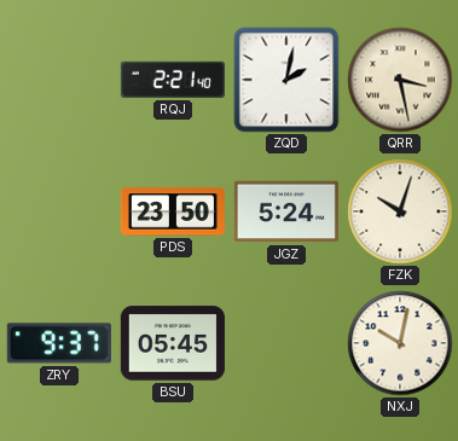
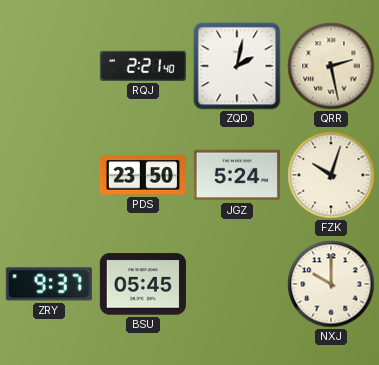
QRR: 3:28 -> 2:28 (331, 66)
NXJ: 10:02 -> 10:00 (331, 284)
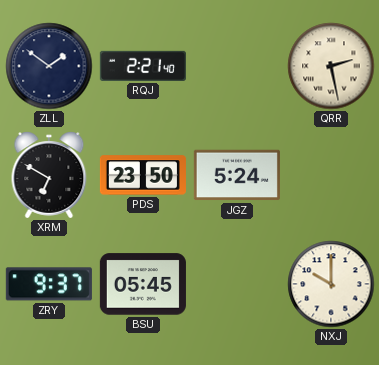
ZLL: none -> 1:51 (49, 66)
ZQD: 2:02 -> none (237, 66)
XRM: none -> 6:50 (49, 175)
FZK: 10:03 -> none (331, 175)
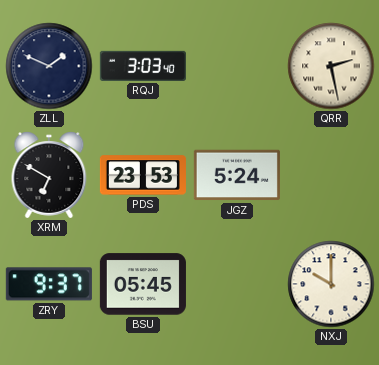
ZLL: 1:51 -> 1:49 (49, 66)
RQJ: 2:21 -> 3:03 (143, 66)
PDS: 23:50 -> 23:53 (143, 175)
